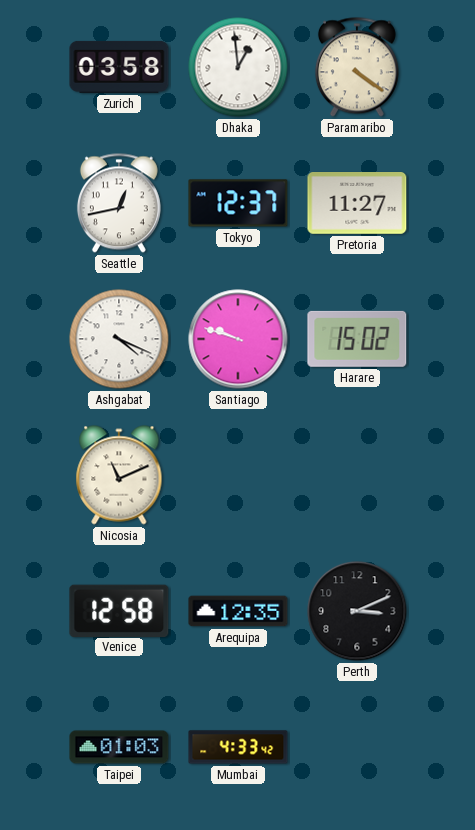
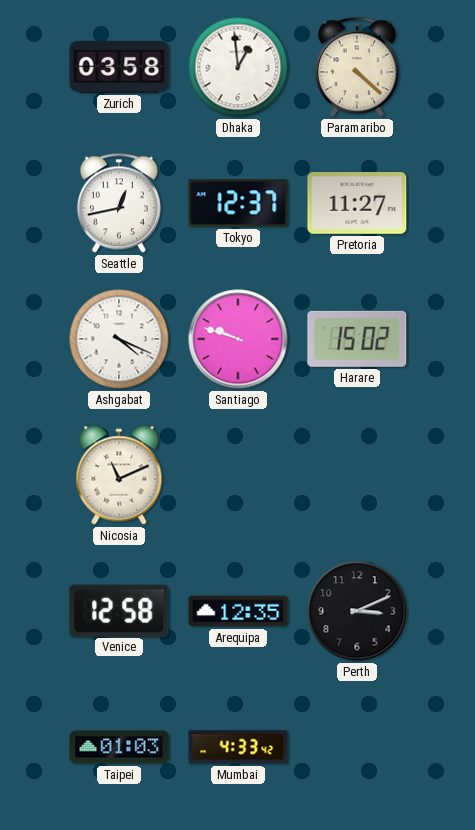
Paramaribo: 4:21 -> 4:22 (357, 67)
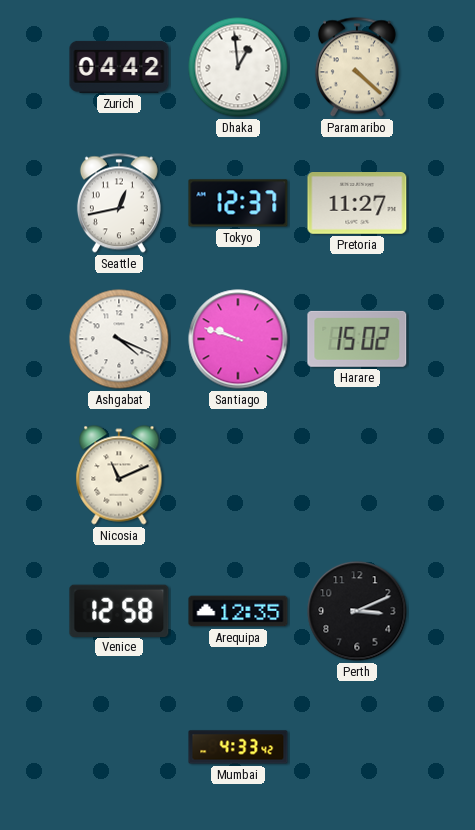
Zurich: 03:58 -> 04:42 (119, 67)
Taipei: 01:03 -> none (119, 747)
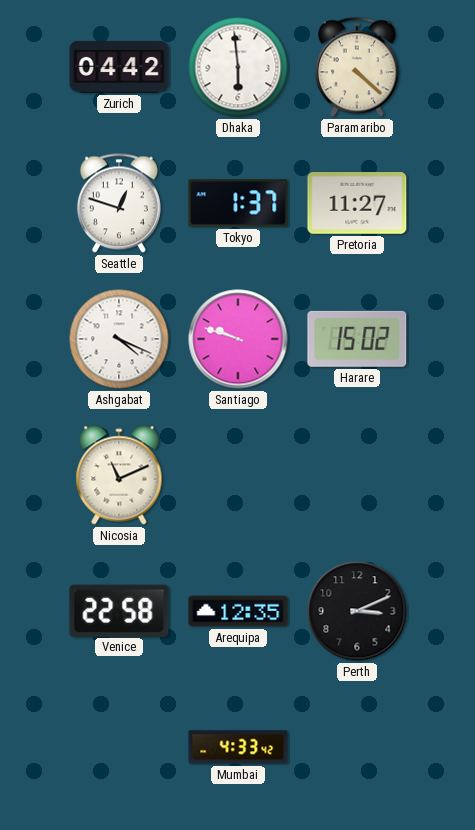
Dhaka: 12:59 -> 5:59 (238, 67)
Seattle: 12:43 -> 12:48 (119, 203)
Tokyo: 12:37 -> 1:37 (238, 203)
Venice: 12:58 -> 22:58 (119, 610)
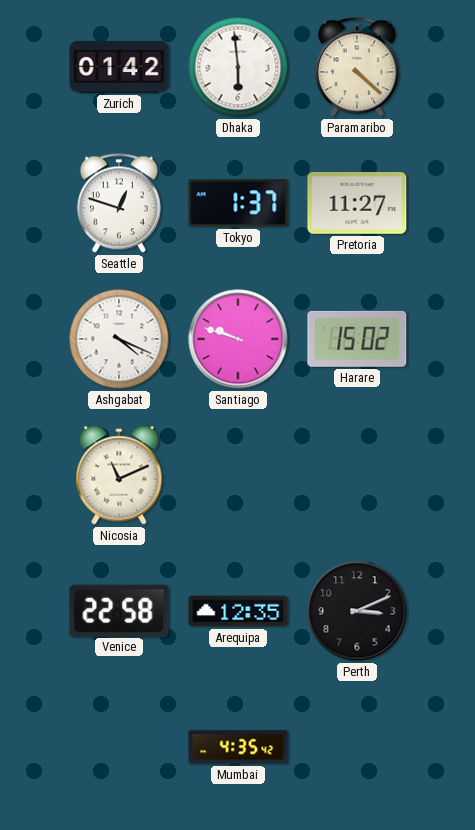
Zurich: 04:42 -> 01:42 (119, 67)
Mumbai: 4:33 -> 4:35 (238, 747)
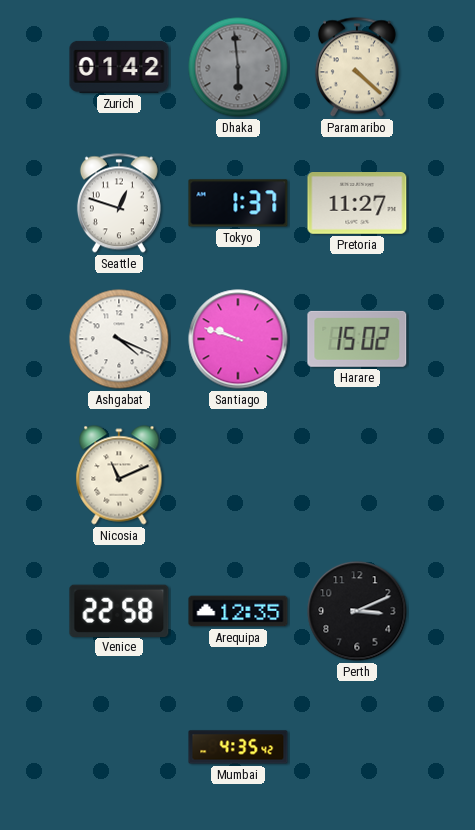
Dhaka dial: white -> grey (238, 67)
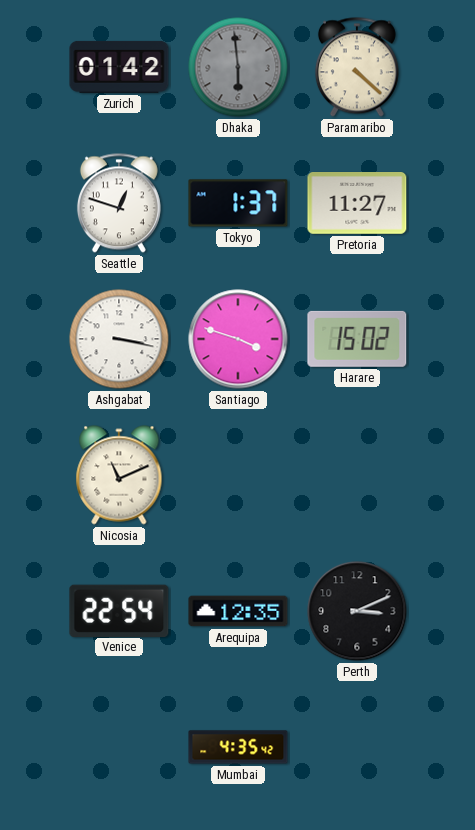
Ashgabat: 4:19 -> 3:17 (119, 339)
Santiago: 9:48 -> 3:48 (238, 339)
Venice: 22:58 -> 22:54 (119, 610)
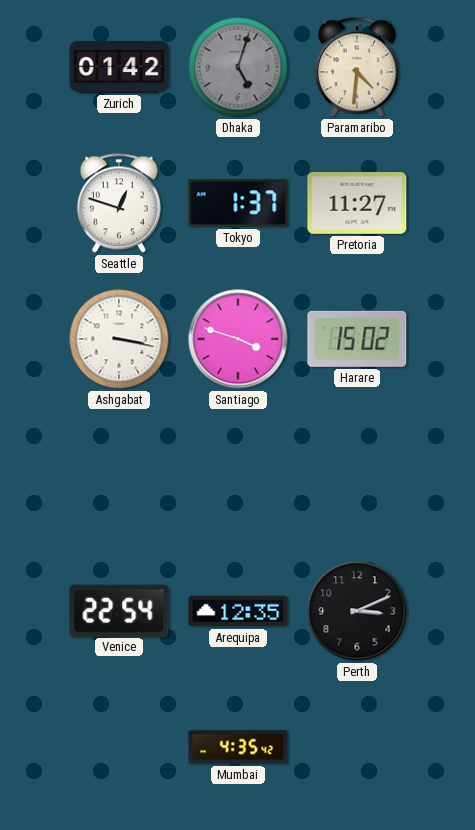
Dhaka: 5:59 -> 5:03 (238, 67)
Paramaribo: 4:22 -> 4:31 (357, 67)
Nicosia: 11:11 -> none (119, 475)
